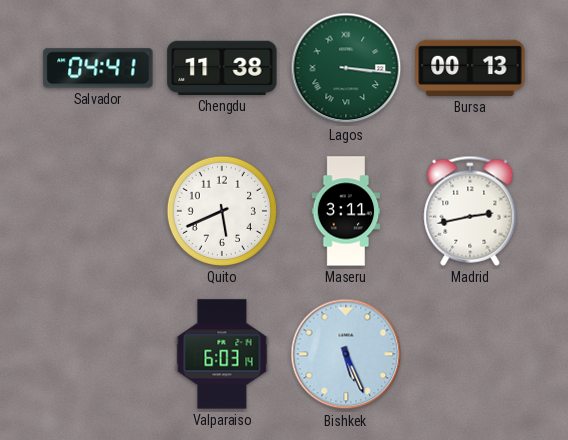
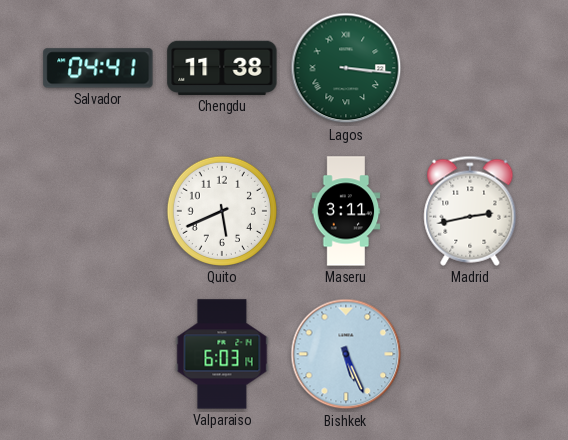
Bursa: 00:13 -> none (470, 68)
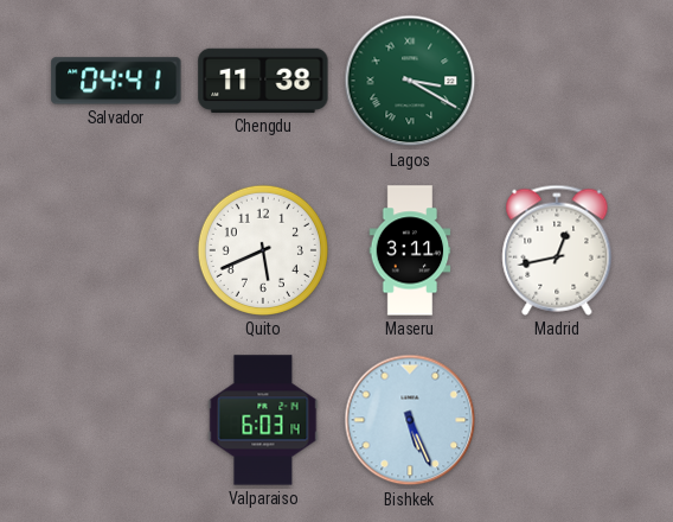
Lagos: 3:16 -> 3:20 (410, 81)
Madrid: 2:43 -> 12:43 (557, 250)
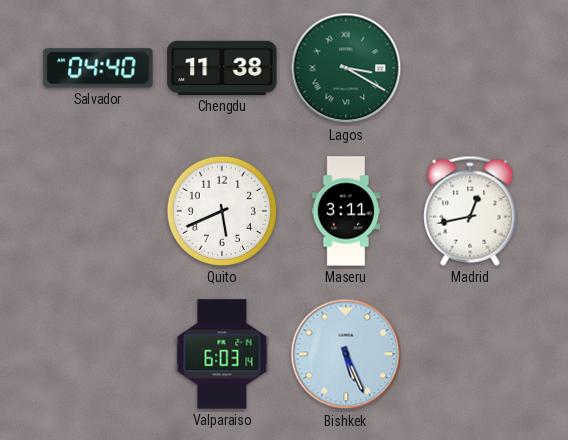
Salvador: 04:41 -> 04:40 (98, 68)
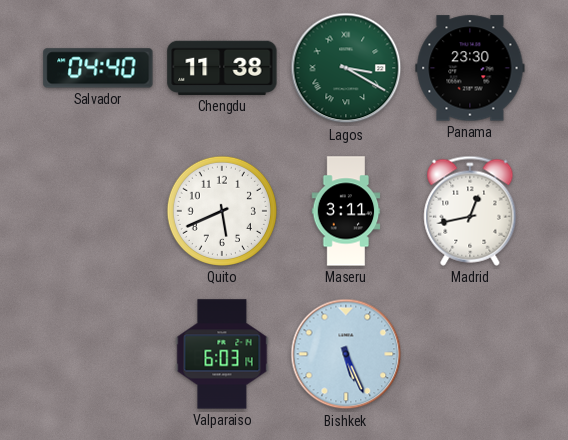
Panama: none -> 23:30 (470, 68)
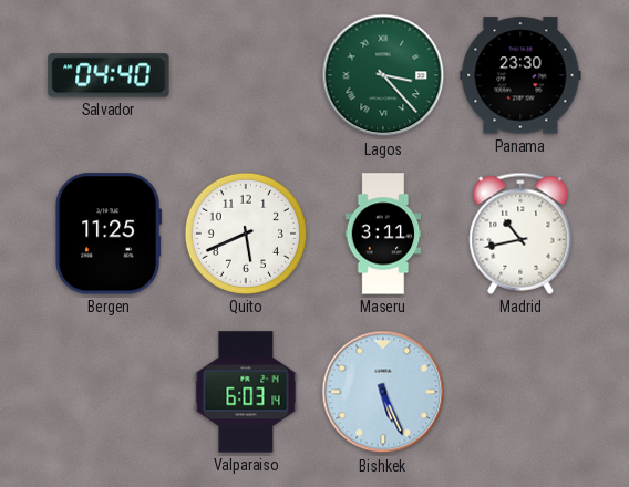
Chengdu: 11:38 -> none (222, 68)
Lagos: 3:20 -> 3:23 (383, 75)
Bergen: none -> 11:25 (109, 234)
Madrid: 12:43 -> 10:43 (520, 234)
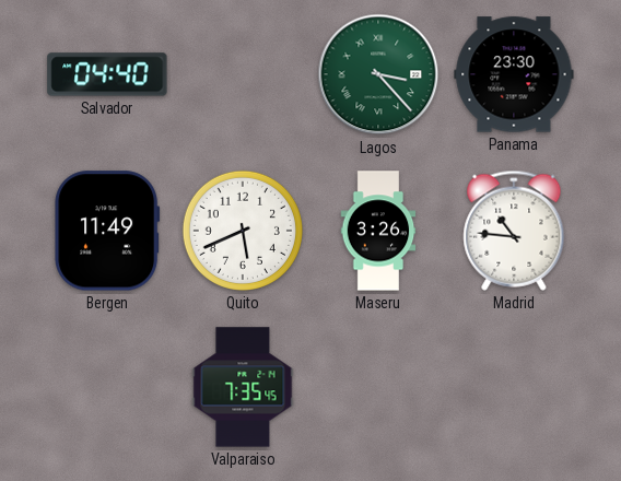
Bergen: 11:25 -> 11:49 (107, 231)
Maseru: 3:11 -> 3:26 (378, 231)
Madrid: 10:43 -> 10:46 (514, 231)
Valparaiso: 6:03 -> 7:35 (243, 387)
Bishkek: 5:26 -> none (383, 392)
